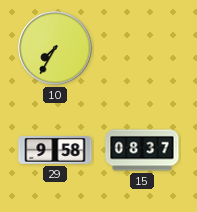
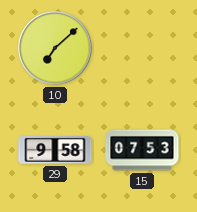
10: 7:35 -> 7:08 (55, 48)
15: 08:37 -> 07:53 (142, 150)
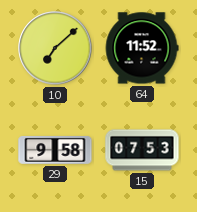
64: none -> 11:52 (142, 48)
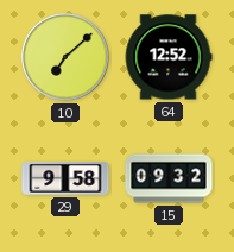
64: 11:52 -> 12:52 (169, 57)
15: 07:53 -> 09:32 (169, 178)
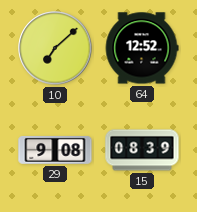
29: 9:58 -> 9:08 (55, 150)
15: 09:32 -> 08:39 (142, 150)
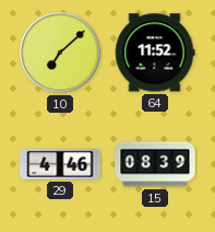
64: 12:52 -> 11:52 (155, 53)
29: 9:08 -> 4:46 (60, 164)
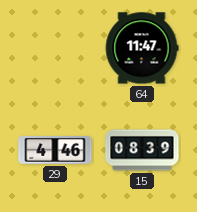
10: 7:08 -> none (60, 53)
64: 11:52 -> 11:47 (142, 48)
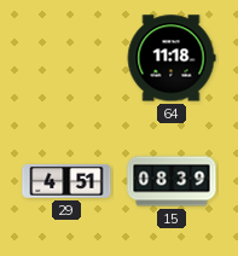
64: 11:47 -> 11:18 (172, 58)
29: 4:46 -> 4:51 (66, 181)
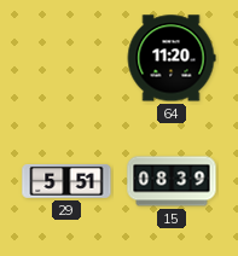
64: 11:18 -> 11:20 (172, 58)
29: 4:51 -> 5:51 (66, 181)
